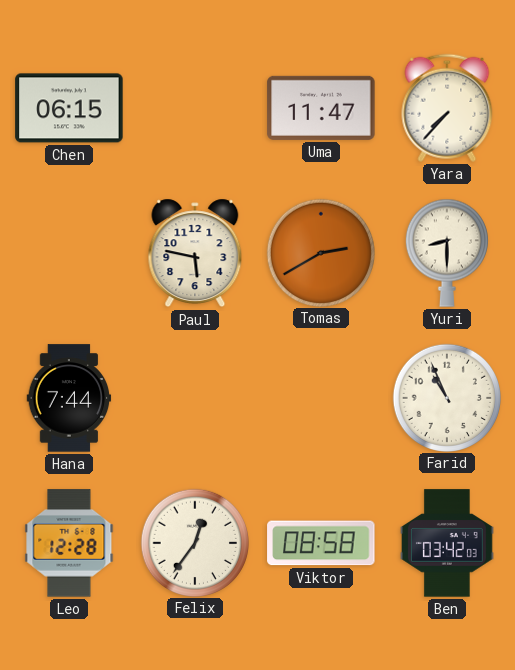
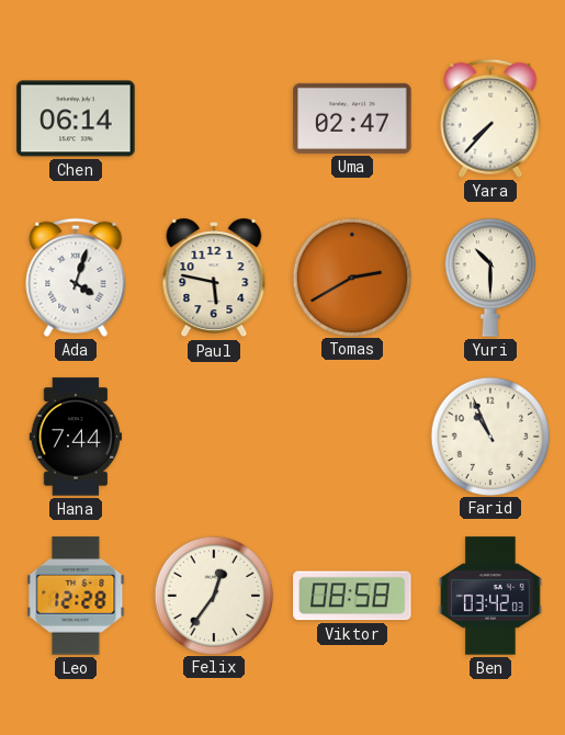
Chen: 06:15 -> 06:14 (76, 118)
Uma: 11:47 -> 02:47 (352, 118)
Ada: none -> 4:03 (76, 278)
Yuri: 8:30 -> 10:30 (490, 278)
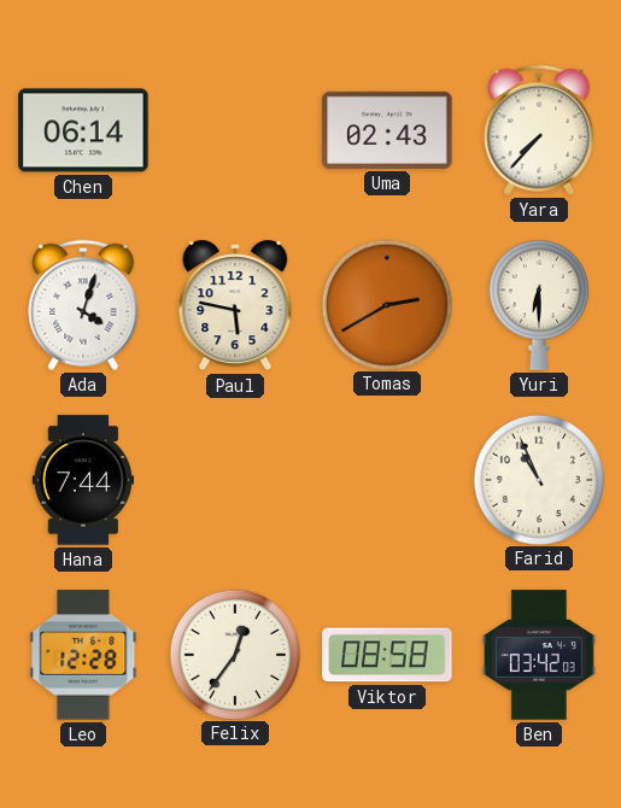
Uma: 02:47 -> 02:43 (387, 130)
Yuri: 10:30 -> 6:30 (539, 305)
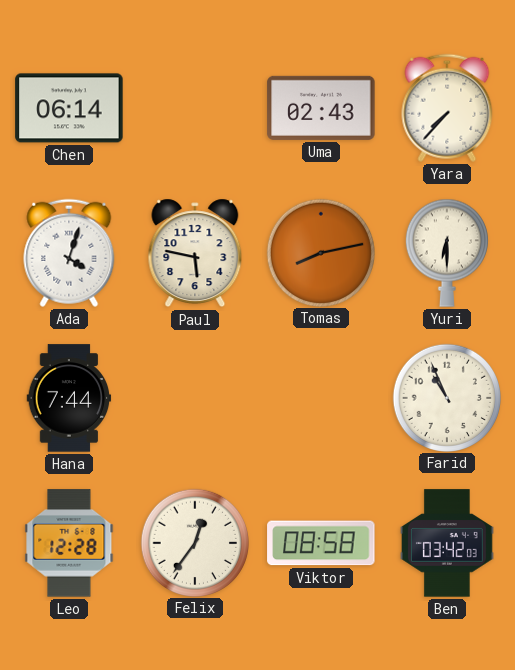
Tomas: 2:40 -> 8:13 (320, 252)
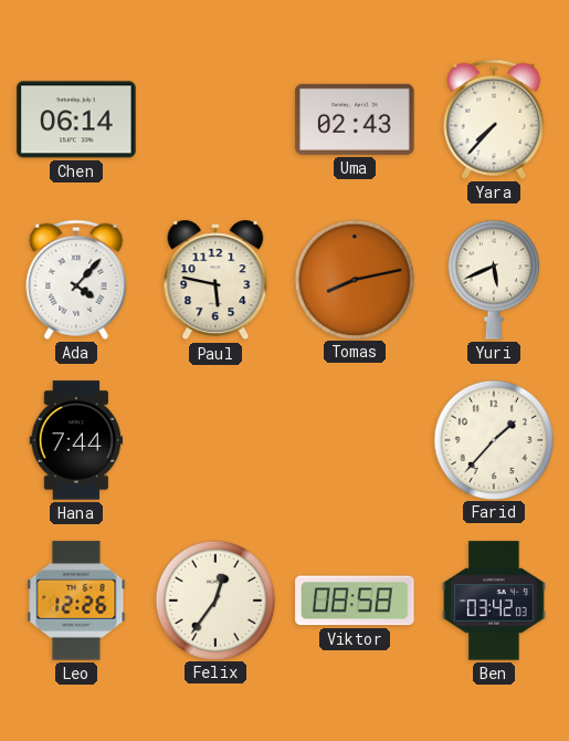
Ada: 4:03 -> 4:07 (76, 280)
Yuri: 6:30 -> 5:41 (494, 280)
Farid: 10:56 -> 1:37 (493, 439)
Leo: 12:28 -> 12:26 (76, 601)
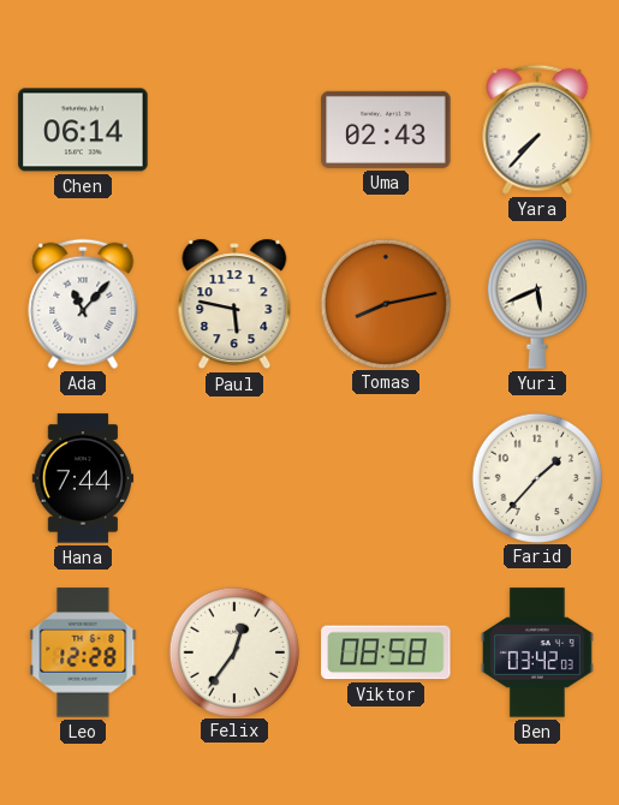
Ada: 4:07 -> 11:07 (83, 304)
Leo: 12:26 -> 12:28 (83, 652)
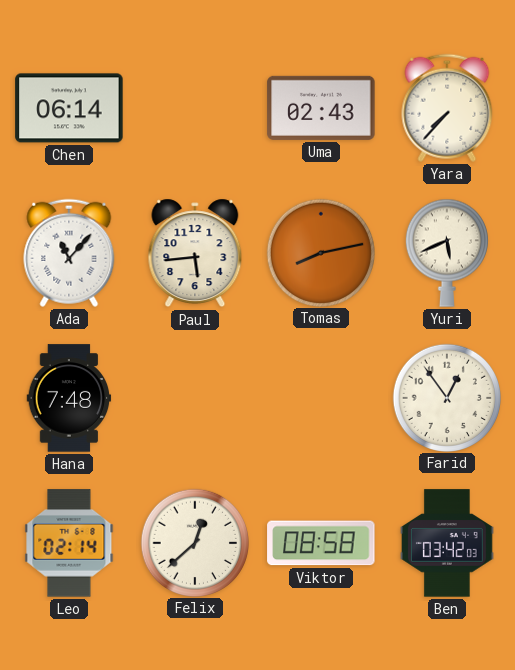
Paul: 5:47 -> 5:44 (195, 253)
Hana: 7:44 -> 7:48 (69, 398)
Farid: 1:37 -> 12:54 (446, 397)
Leo: 12:28 -> 02:14 (69, 543)
Felix: 12:36 -> 12:38 (194, 542)
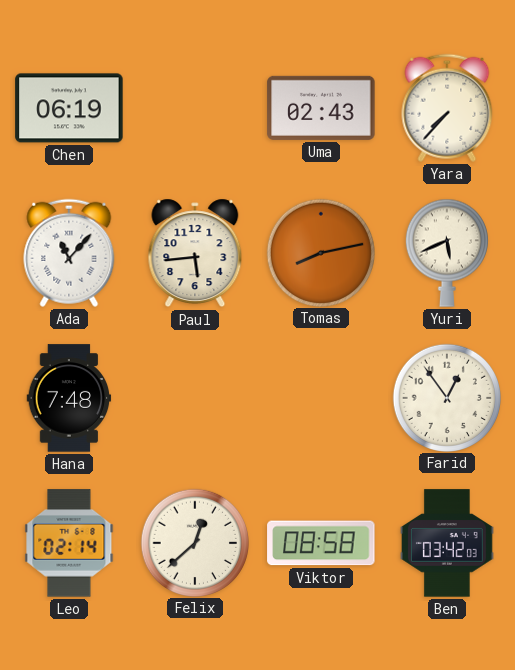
Chen: 06:14 -> 06:19 (69, 108)
